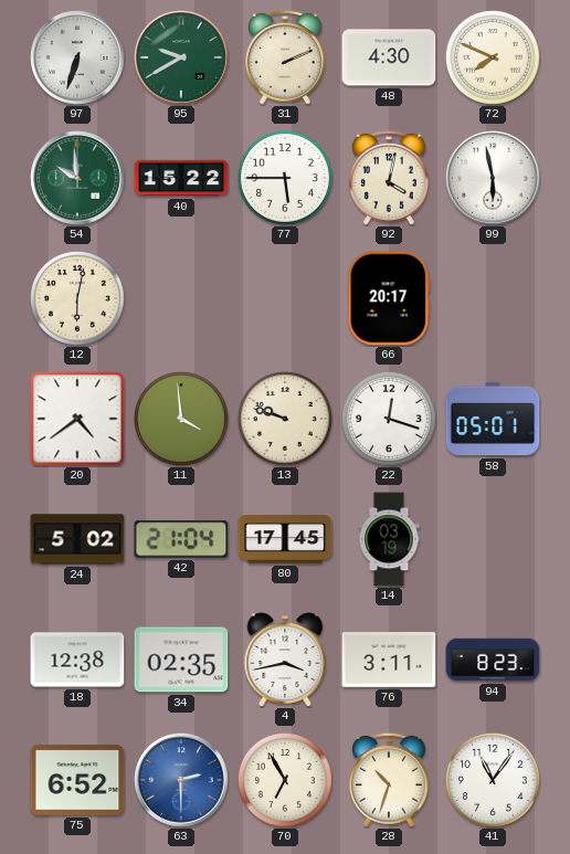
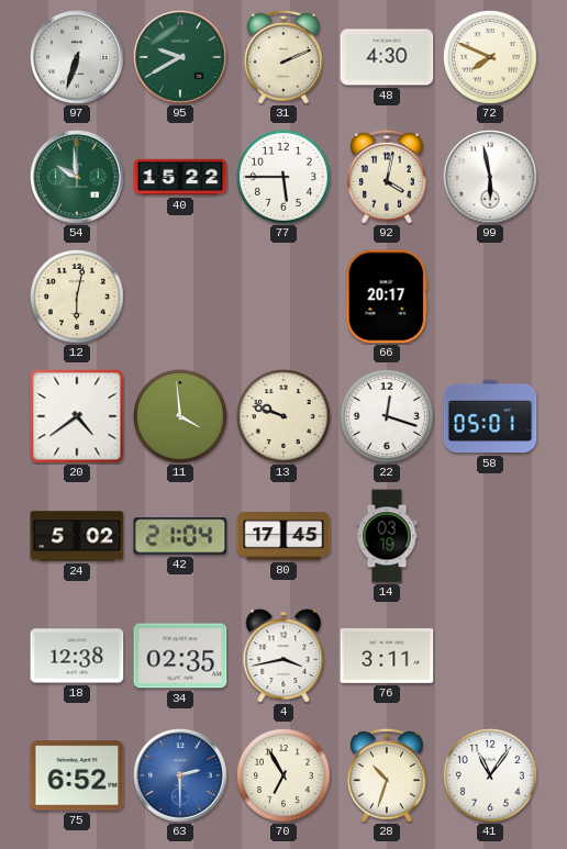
94: 8:23 -> none (493, 660)
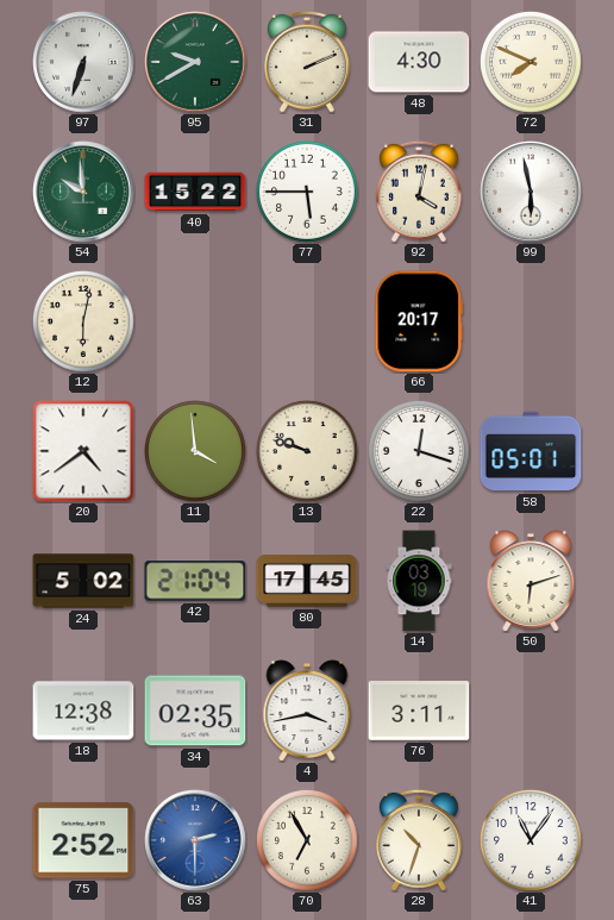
50: none -> 6:12 (531, 581)
75: 6:52 -> 2:52 (83, 840)
